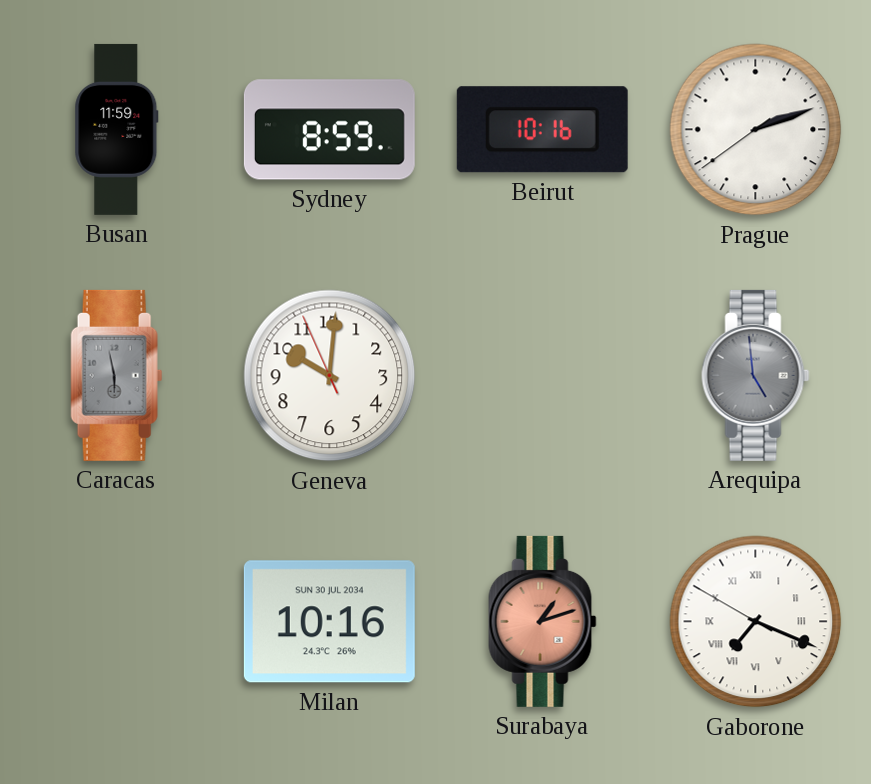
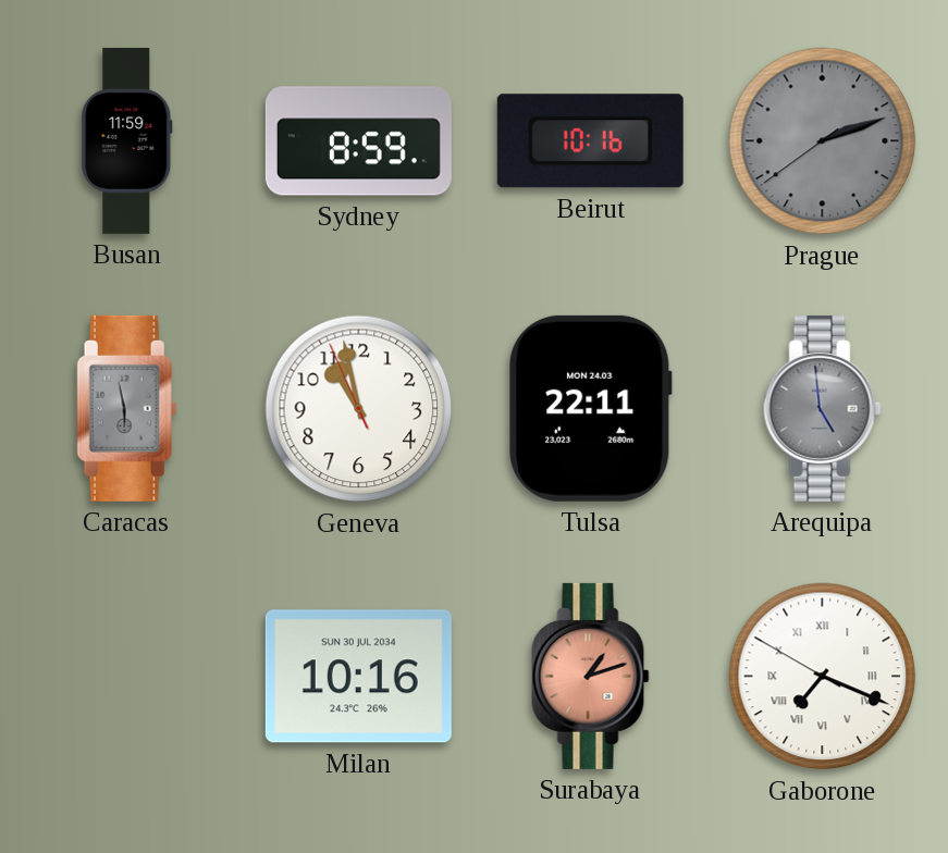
Prague dial: white -> grey (823, 141)
Geneva: 10:00 -> 10:57 (359, 409)
Tulsa: none -> 22:11 (591, 408)
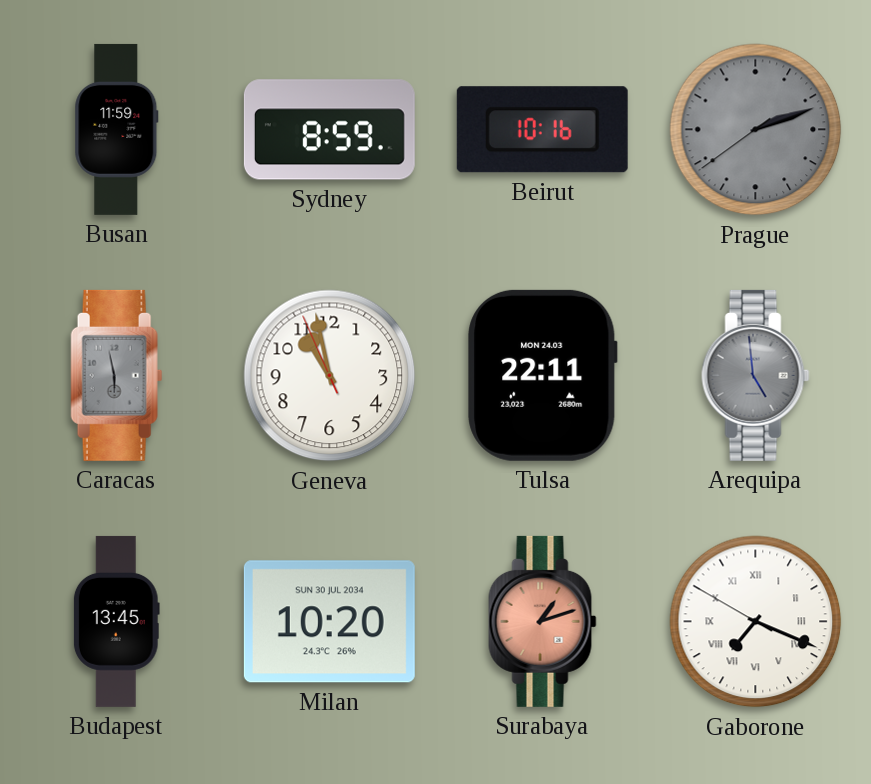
Budapest: none -> 13:45 (116, 621)
Milan: 10:16 -> 10:20 (329, 622)
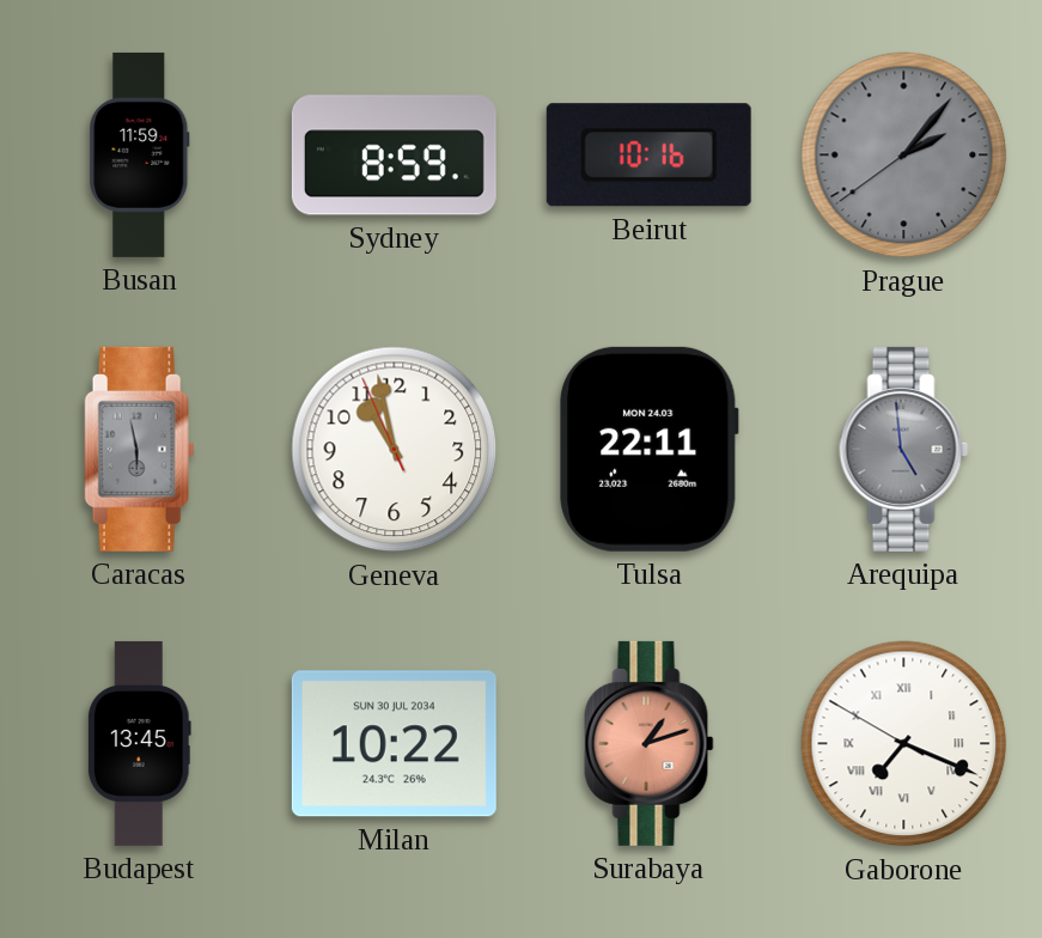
Prague: 2:11 -> 2:06 (904, 156)
Milan: 10:20 -> 10:22 (394, 744)
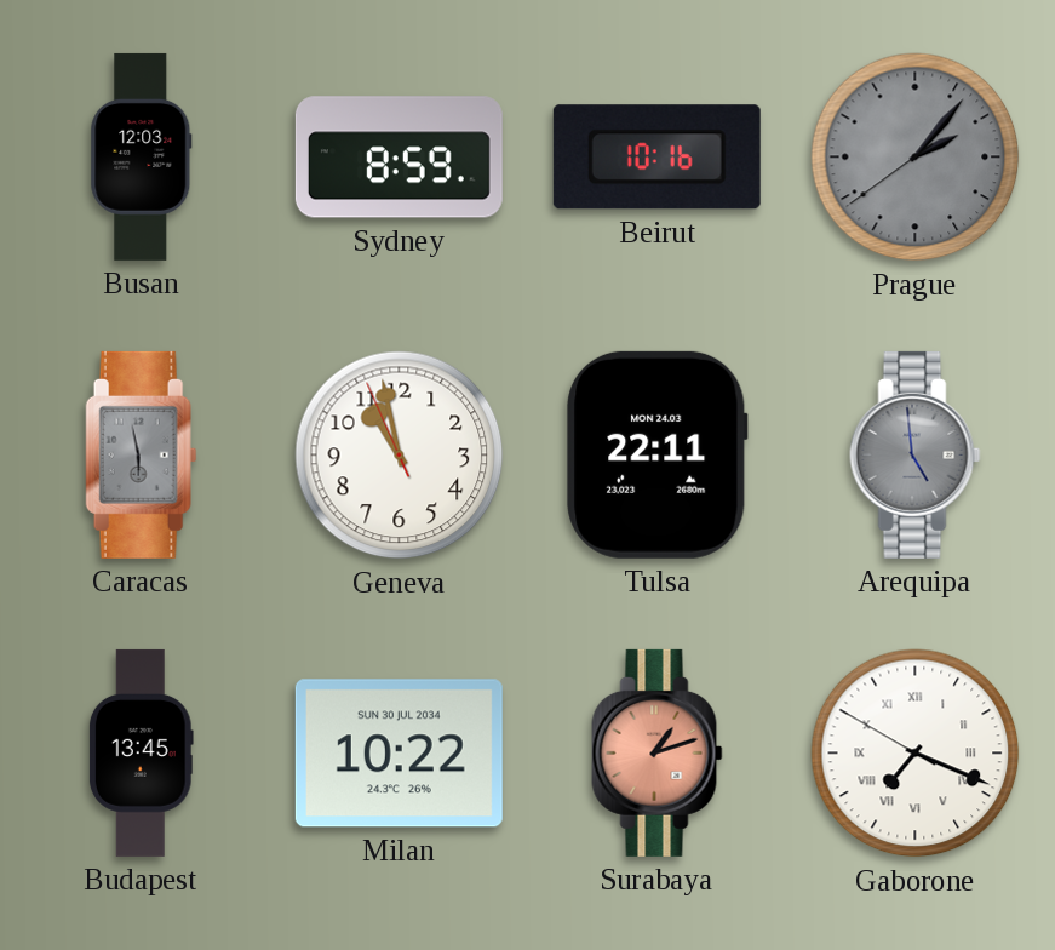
Busan: 11:59 -> 12:03 (142, 156)
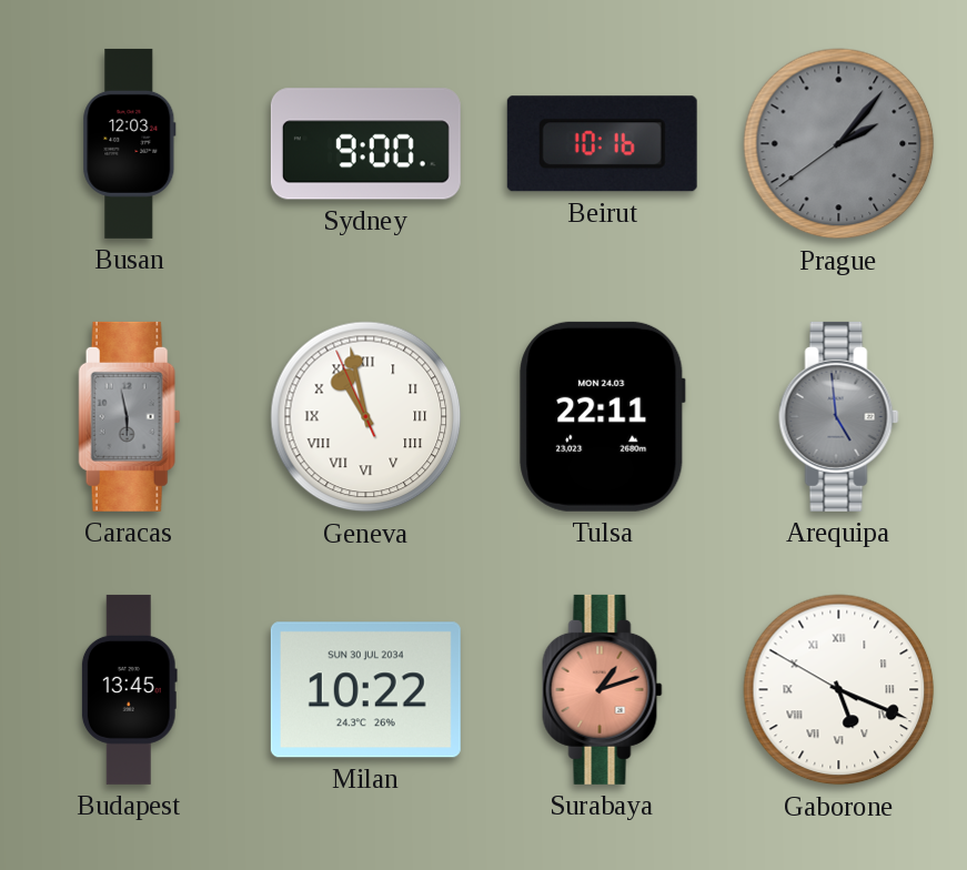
Sydney: 8:59 -> 9:00 (365, 144)
Geneva numerals: Arabic -> Roman (366, 417)
Gaborone: 7:18 -> 5:18 (839, 690)
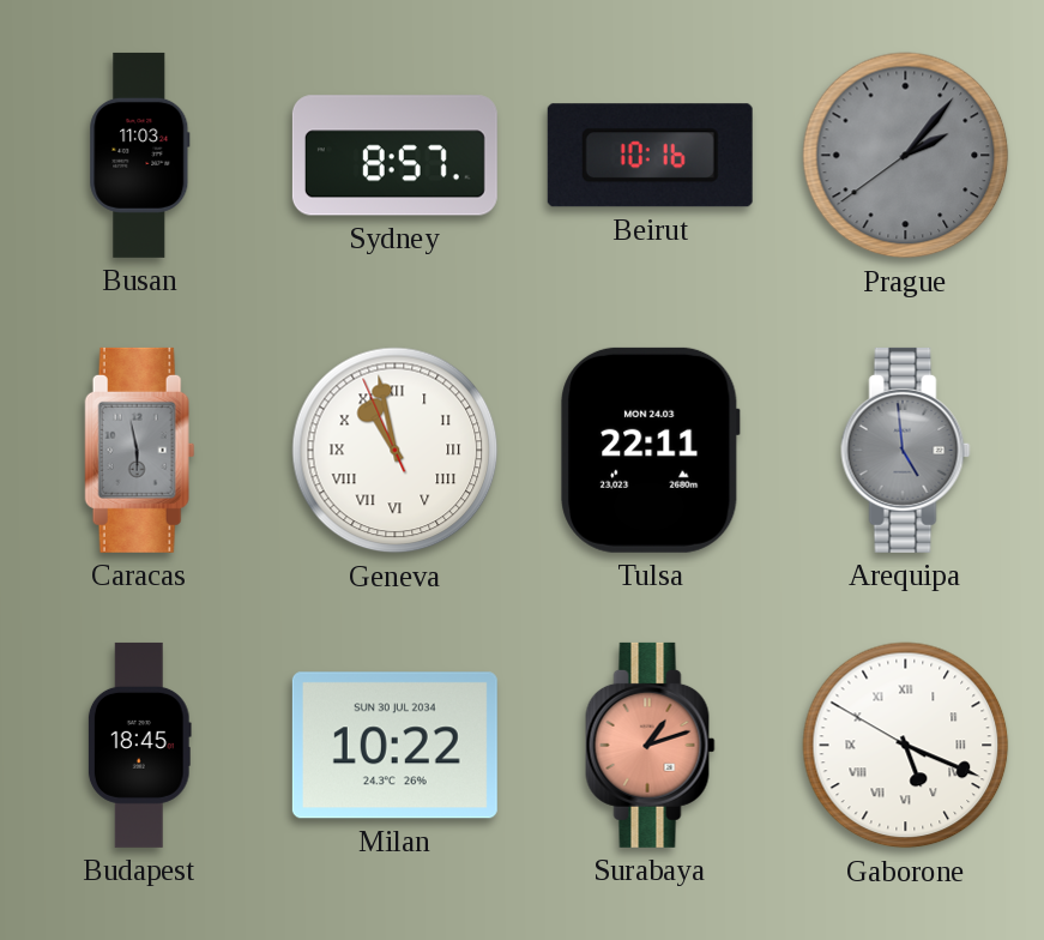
Busan: 12:03 -> 11:03 (140, 155)
Sydney: 9:00 -> 8:57 (394, 156)
Budapest: 13:45 -> 18:45 (139, 745)
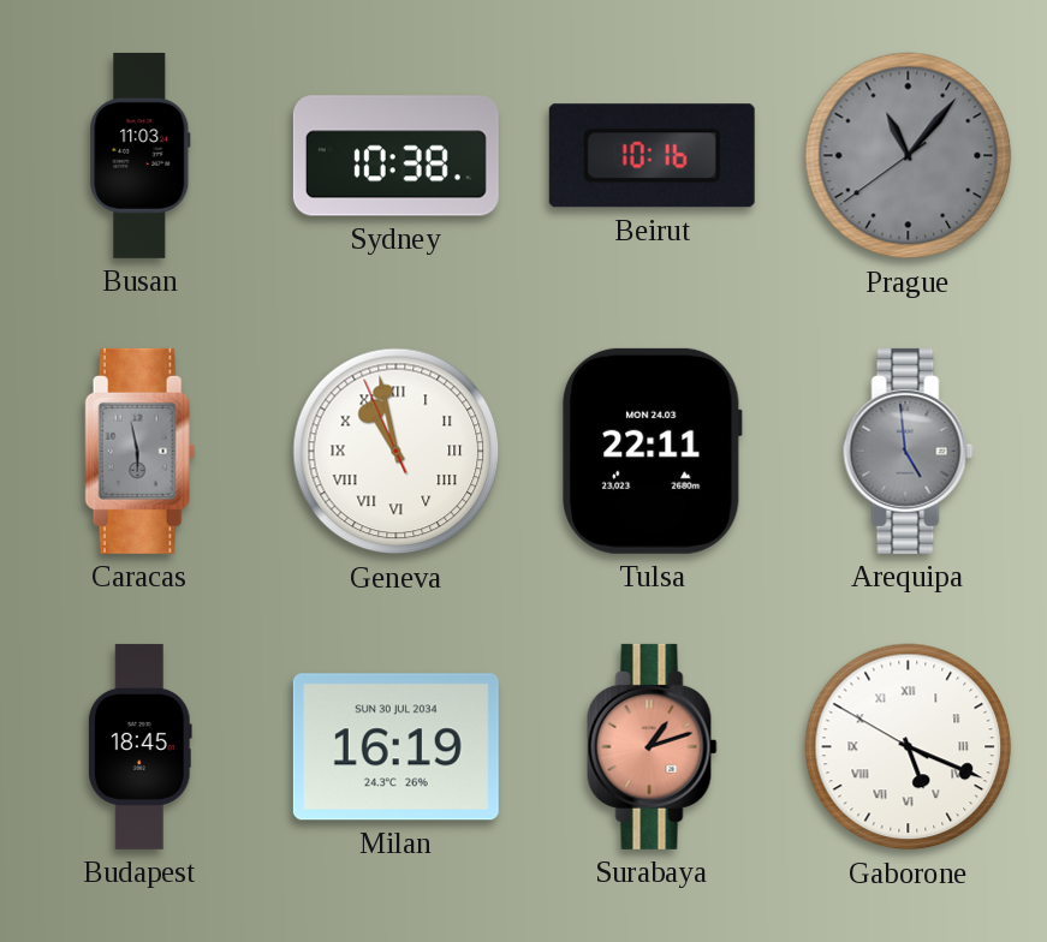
Sydney: 8:57 -> 10:38 (395, 156)
Prague: 2:06 -> 11:06 (909, 156)
Milan: 10:22 -> 16:19 (395, 747)
